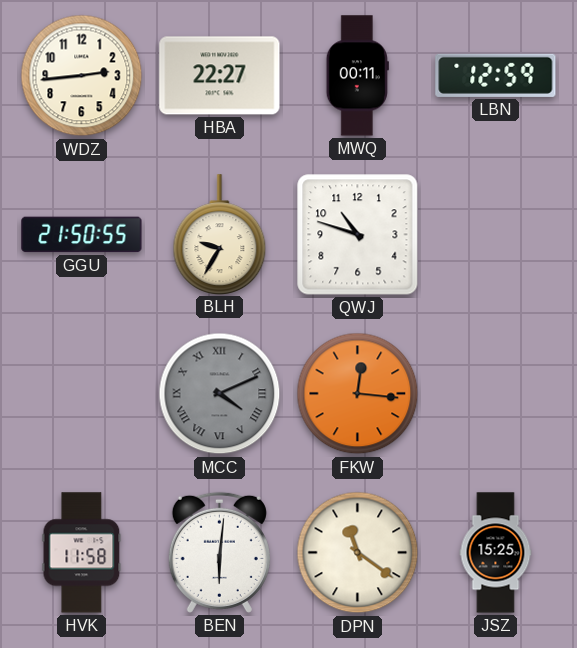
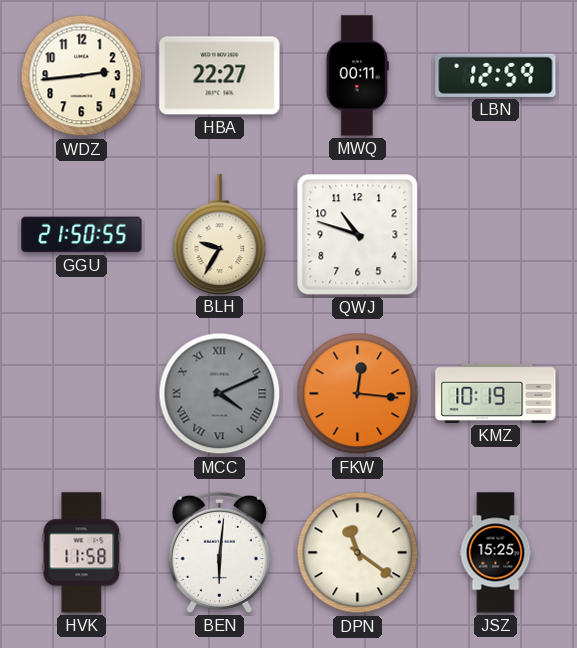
KMZ: none -> 10:19 (496, 393)
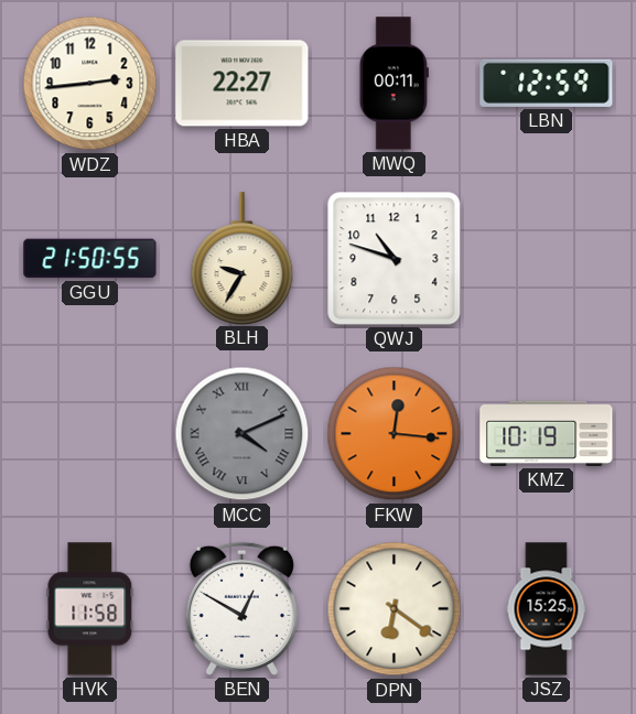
BEN: 6:01 -> 12:50 (241, 608)
DPN: 11:21 -> 6:21 (395, 609)
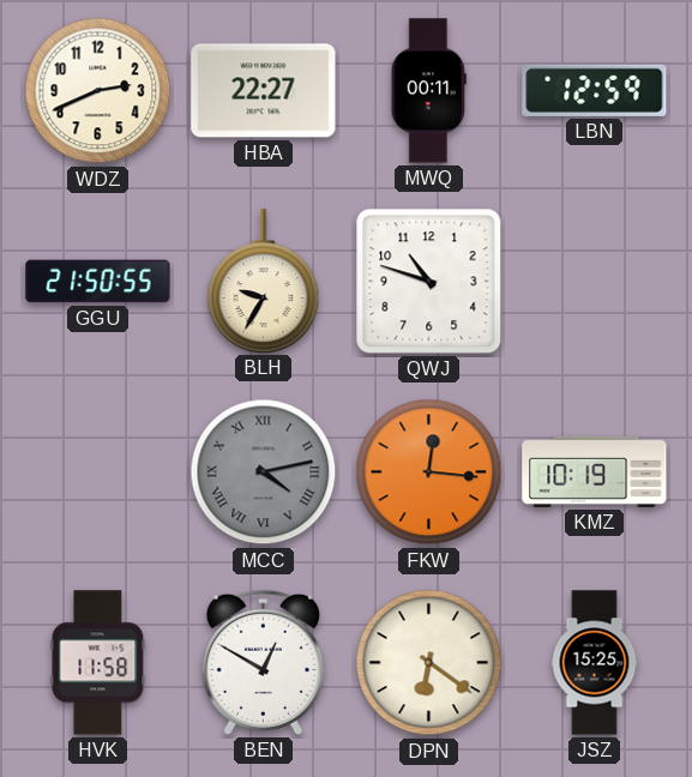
WDZ: 2:44 -> 2:41 (98, 91)
MCC: 4:11 -> 4:13 (264, 472)
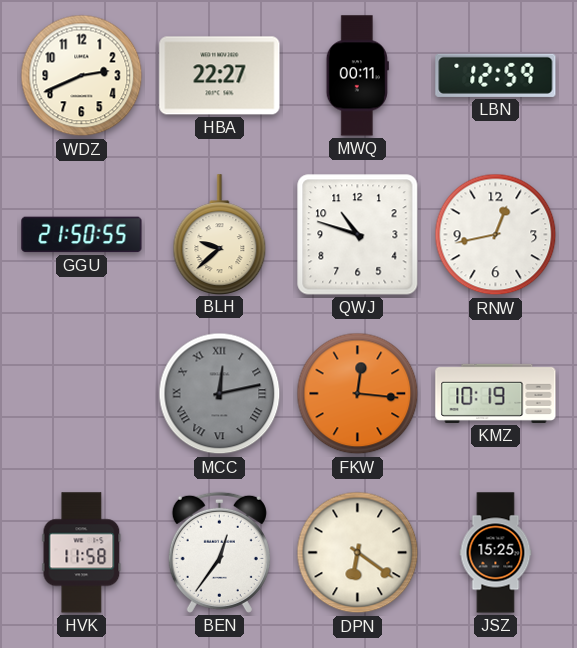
BLH: 9:35 -> 9:38 (220, 234)
RNW: none -> 12:43 (496, 235)
MCC: 4:13 -> 12:13 (220, 394)
BEN: 12:50 -> 12:36 (219, 552)
